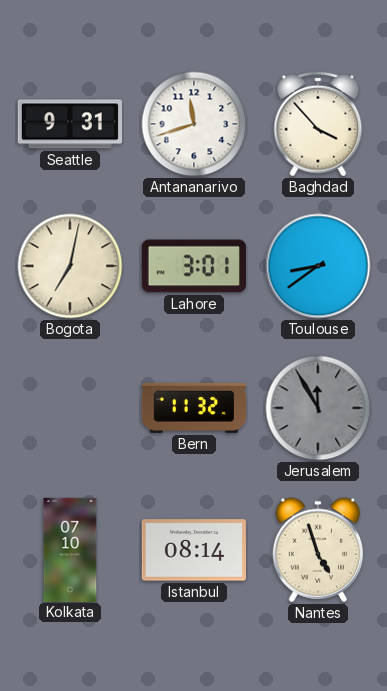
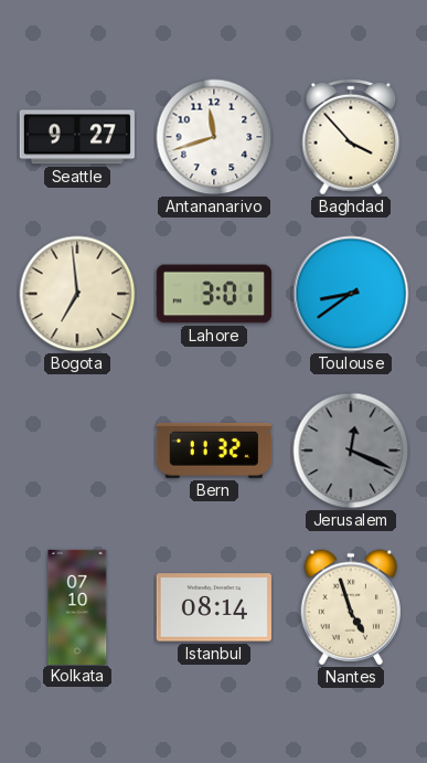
Seattle: 9:31 -> 9:27 (77, 137)
Bogota: 7:02 -> 6:59 (77, 294)
Jerusalem: 11:55 -> 12:19 (351, 451)
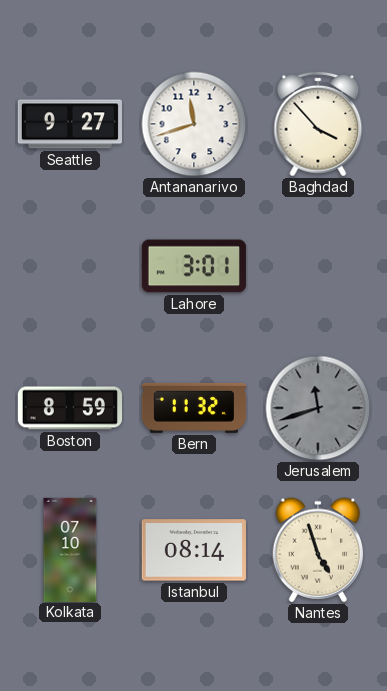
Bogota: 6:59 -> none (77, 294)
Toulouse: 8:39 -> none (351, 294)
Boston: none -> 8:59 (69, 408)
Jerusalem: 12:19 -> 11:42 (318, 408)
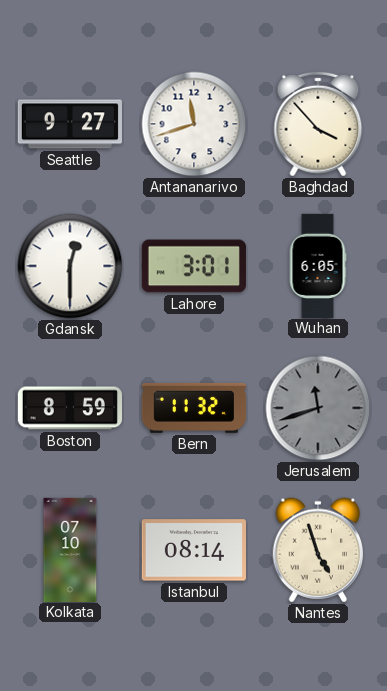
Gdansk: none -> 12:30 (70, 266)
Wuhan: none -> 6:05 (318, 265)
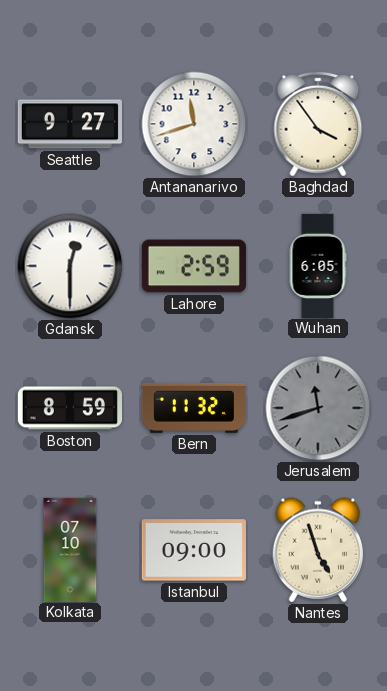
Baghdad: 3:53 -> 3:54 (318, 124)
Lahore: 3:01 -> 2:59 (194, 266)
Istanbul: 08:14 -> 09:00 (194, 550)
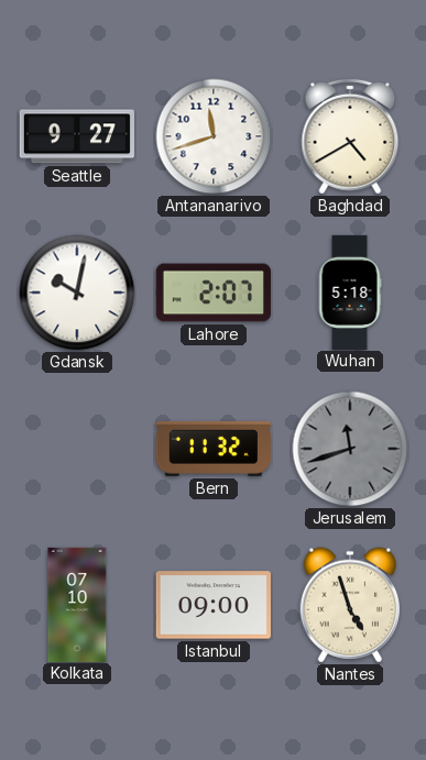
Baghdad: 3:54 -> 4:40 (350, 136)
Gdansk: 12:30 -> 10:02 (77, 293)
Lahore: 2:59 -> 2:07 (214, 293)
Wuhan: 6:05 -> 5:18 (350, 291)
Boston: 8:59 -> none (69, 408)
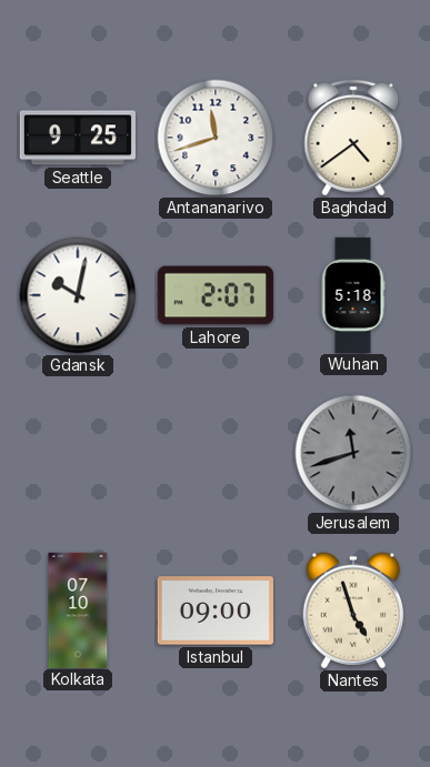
Seattle: 9:27 -> 9:25 (78, 138)
Baghdad: 4:40 -> 4:39 (353, 138)
Bern: 11:32 -> none (214, 449)
